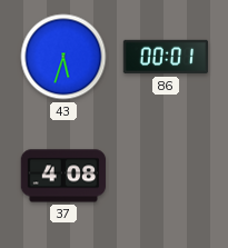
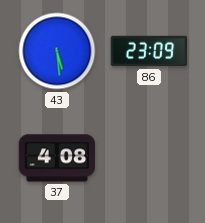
43: 5:33 -> 5:29 (57, 51)
86: 00:01 -> 23:09 (149, 51)
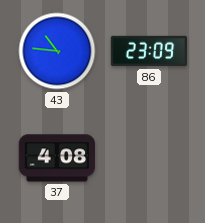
43: 5:29 -> 10:46 (57, 51)
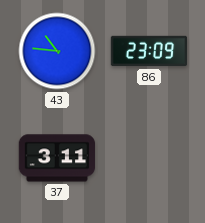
37: 4:08 -> 3:11 (57, 158)
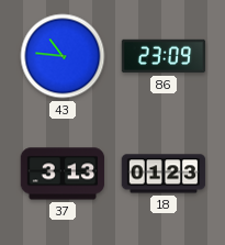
37: 3:11 -> 3:13 (63, 174)
18: none -> 01:23 (164, 174)
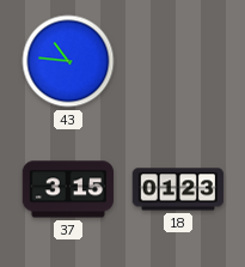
86: 23:09 -> none (164, 56)
37: 3:13 -> 3:15 (68, 189)
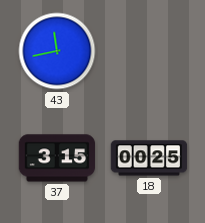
43: 10:46 -> 11:43 (57, 51)
18: 01:23 -> 00:25 (149, 158)
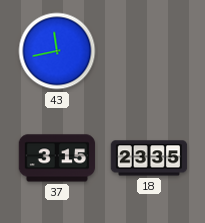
18: 00:25 -> 23:35 (149, 158)
